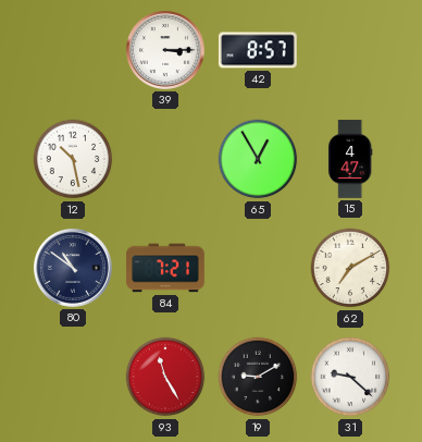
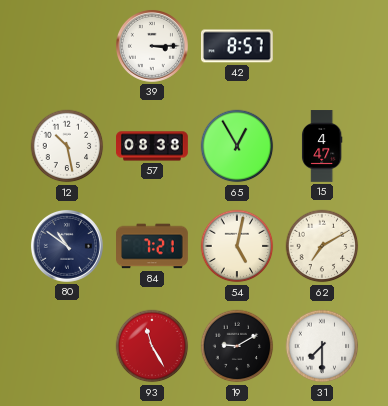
57: none -> 08:38 (153, 146)
54: none -> 5:02 (237, 246)
31: 9:22 -> 7:30 (322, 346)
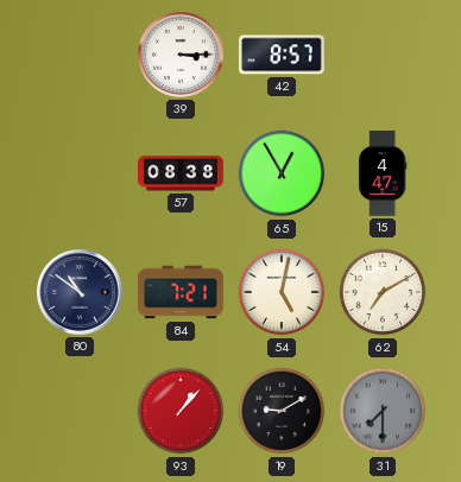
12: 10:28 -> none (67, 146)
93: 11:25 -> 1:07 (181, 411)
31 dial: white -> grey (383, 411)
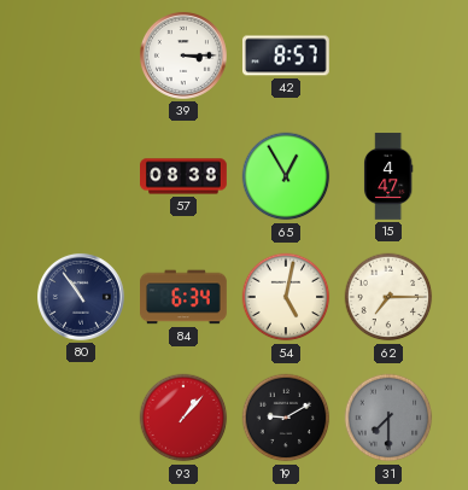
80: 10:51 -> 10:54 (81, 297)
84: 7:21 -> 6:34 (185, 297)
62: 7:10 -> 7:15 (388, 297)
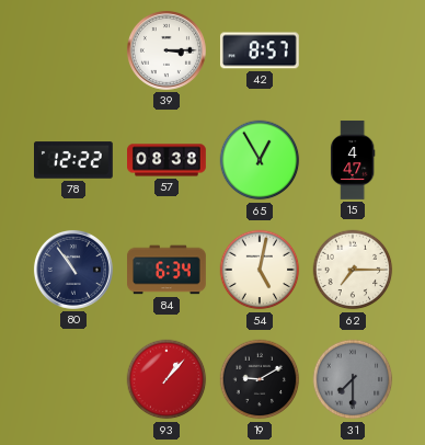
78: none -> 12:22 (74, 160)
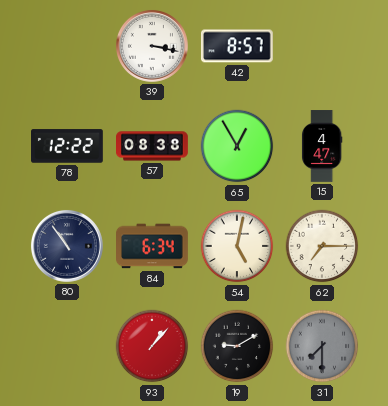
39: 3:15 -> 3:17 (152, 46)
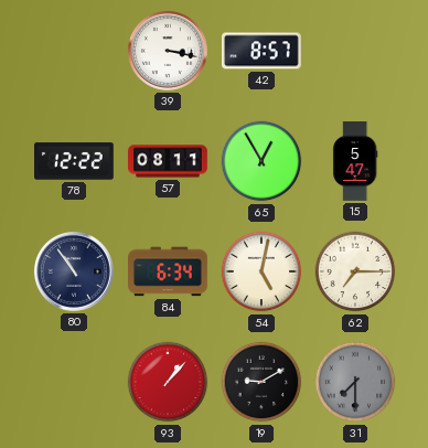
57: 08:38 -> 08:11 (169, 161)
15: 4:47 -> 5:47 (355, 161)
